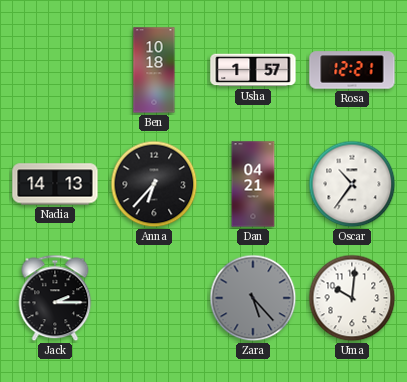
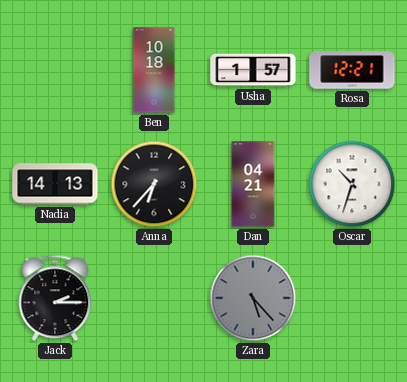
Oscar: 10:36 -> 10:33 (352, 184)
Uma: 10:01 -> none (352, 298)
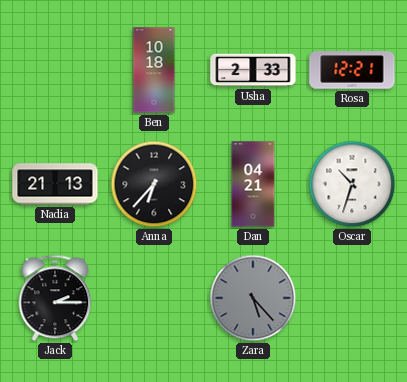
Usha: 1:57 -> 2:33 (253, 70)
Nadia: 14:13 -> 21:13 (55, 184)
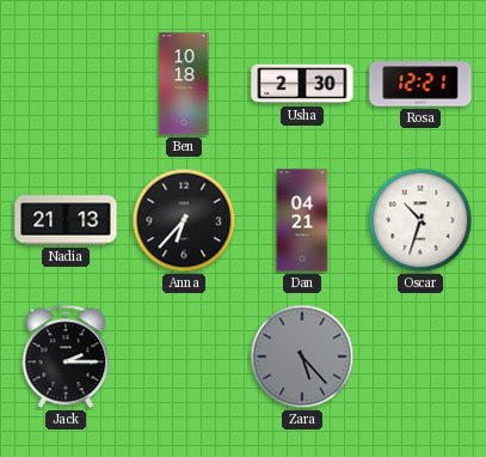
Usha: 2:33 -> 2:30 (302, 84)
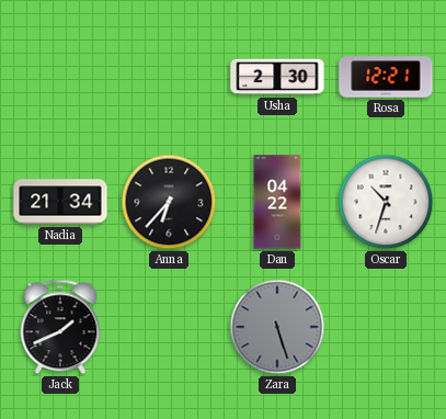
Ben: 10:18 -> none (184, 84)
Nadia: 21:13 -> 21:34 (60, 202)
Dan: 04:21 -> 04:22 (277, 202)
Jack: 2:15 -> 1:41 (60, 327)
Zara: 5:23 -> 5:27 (277, 327)
